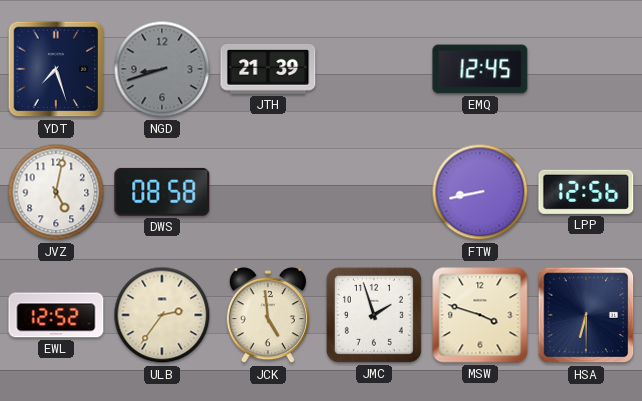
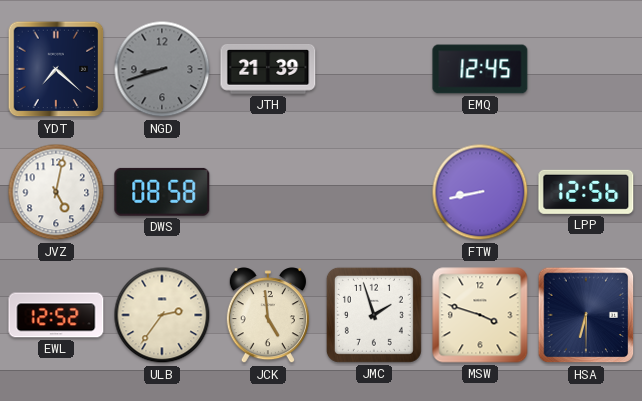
YDT: 7:27 -> 7:22 (56, 69)
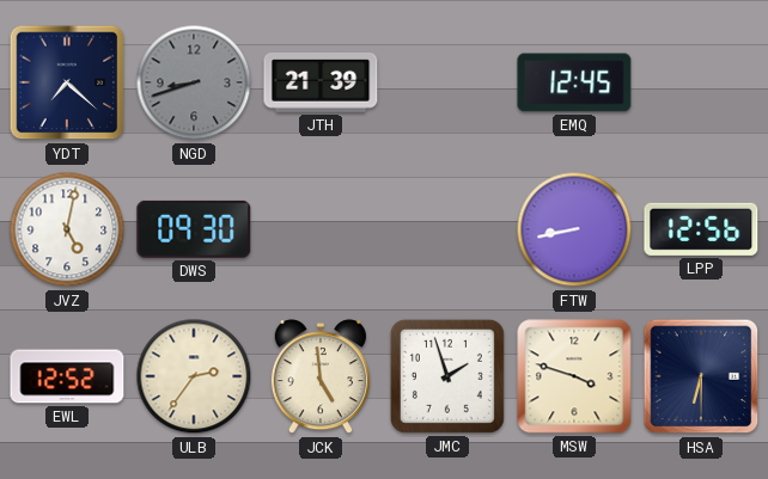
DWS: 08:58 -> 09:30 (194, 229)
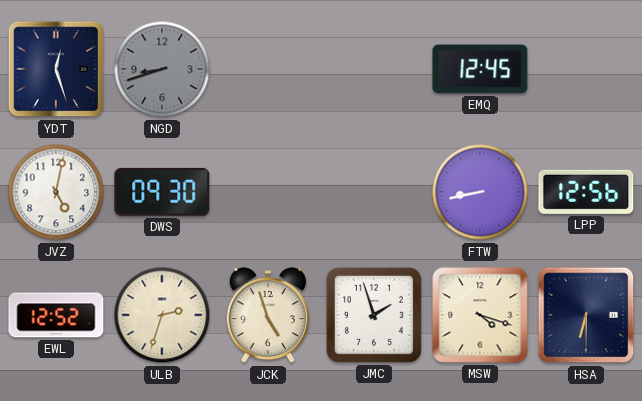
YDT: 7:22 -> 12:27 (56, 69)
JTH: 21:39 -> none (321, 84)
ULB: 2:36 -> 2:33 (162, 315)
JCK: 4:59 -> 4:57 (268, 316)
MSW: 3:48 -> 4:18 (480, 315)
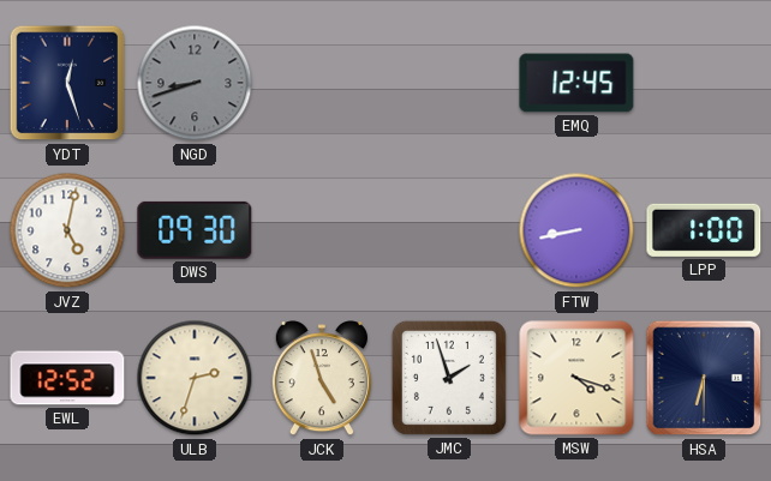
LPP: 12:56 -> 1:00 (704, 230)
